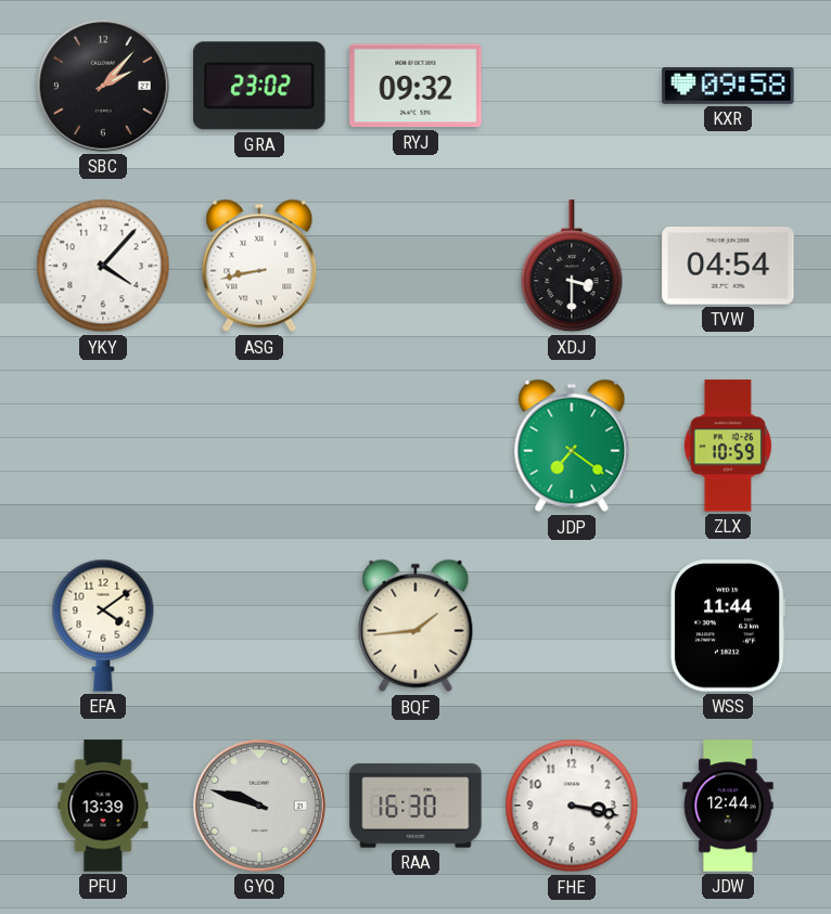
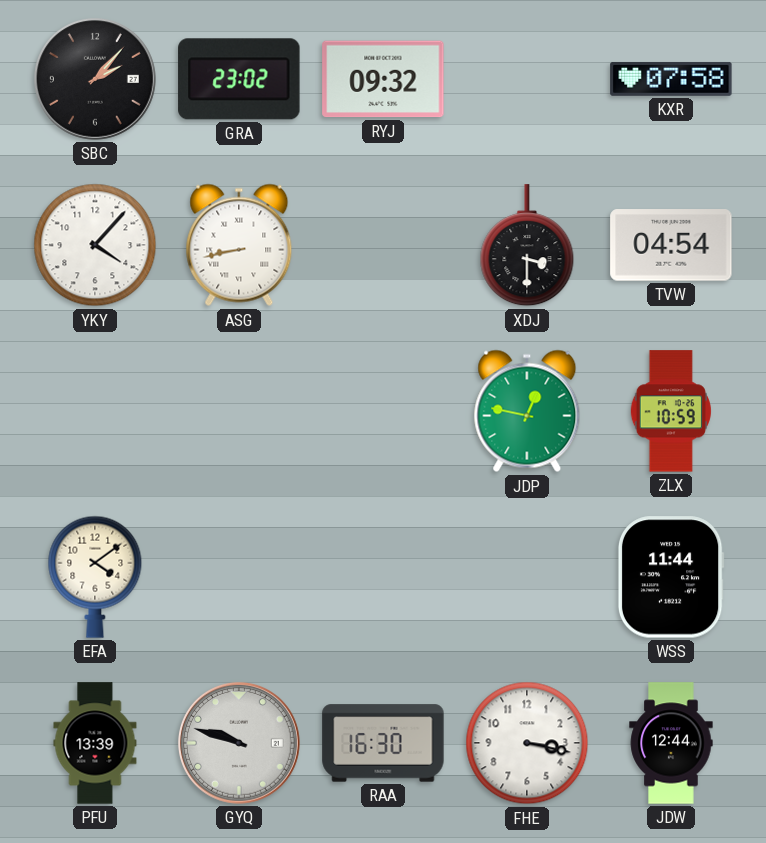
KXR: 09:58 -> 07:58 (671, 79)
JDP: 7:21 -> 12:47 (527, 411)
BQF: 1:44 -> none (415, 626)
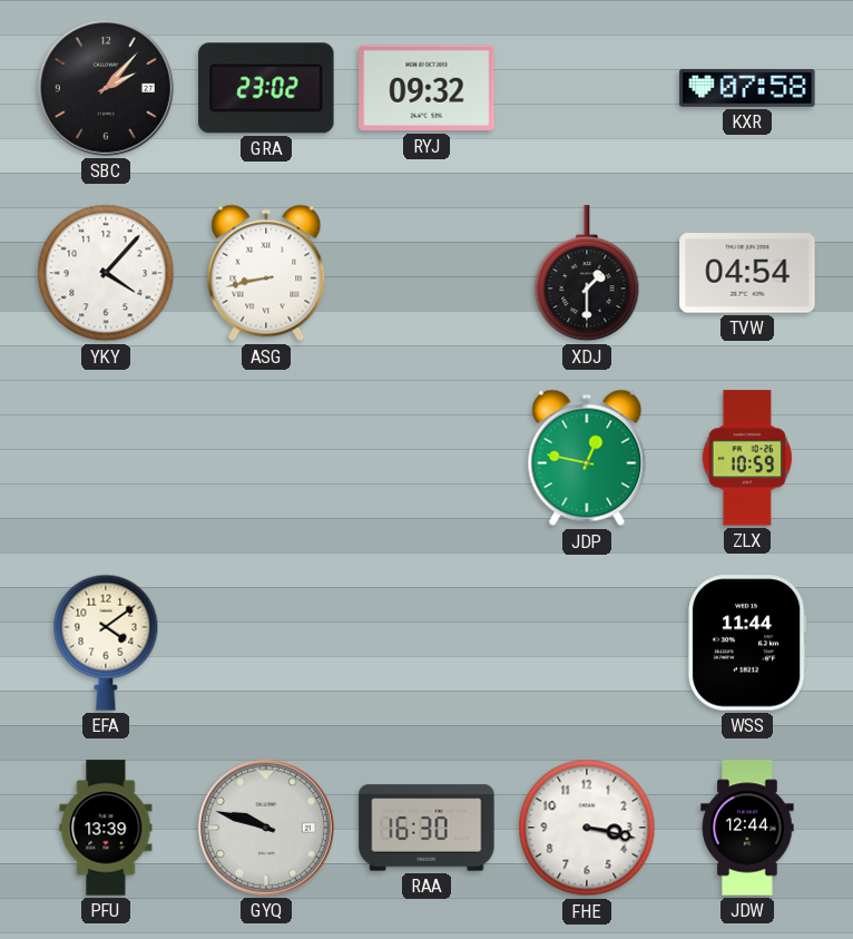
XDJ: 3:30 -> 1:30 (587, 274)
